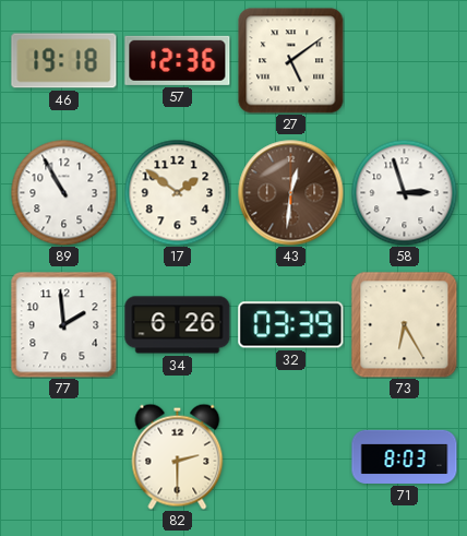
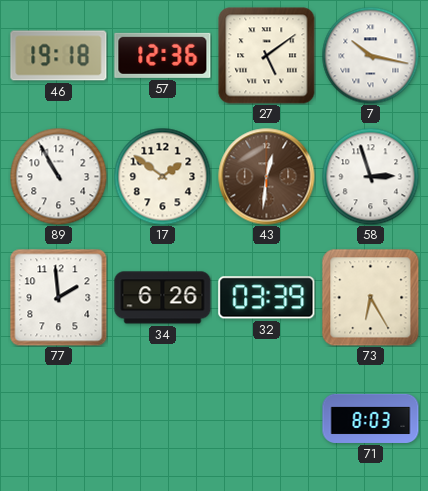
7: none -> 10:17 (370, 55)
82: 2:30 -> none (178, 456)
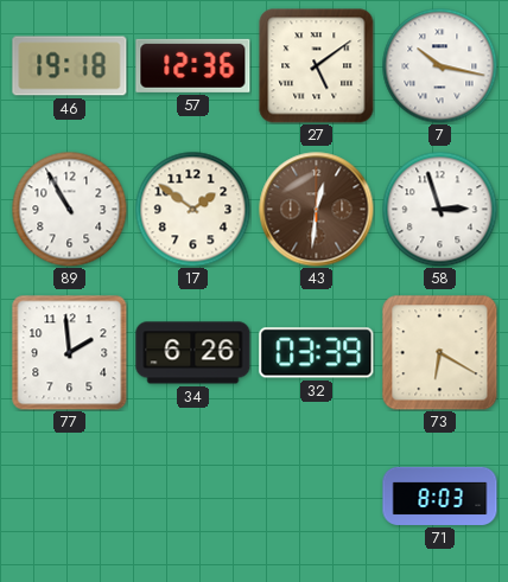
73: 6:25 -> 6:20 (440, 353)
